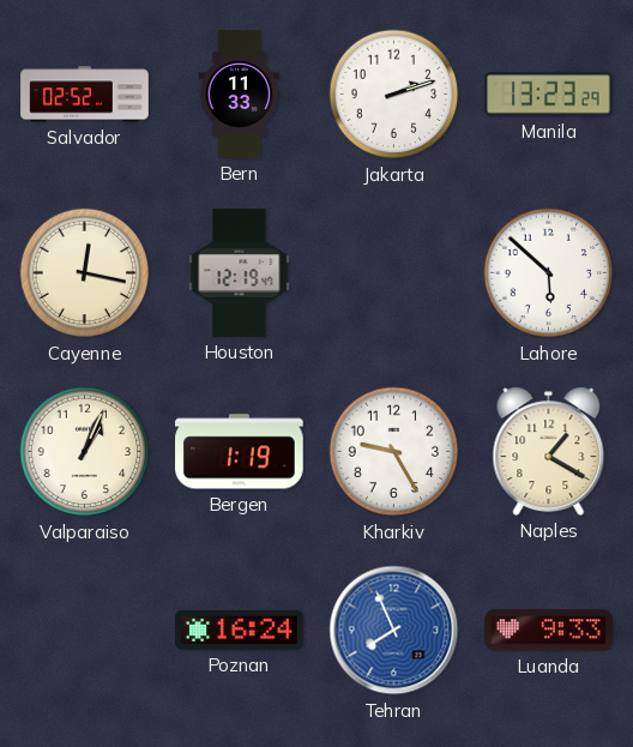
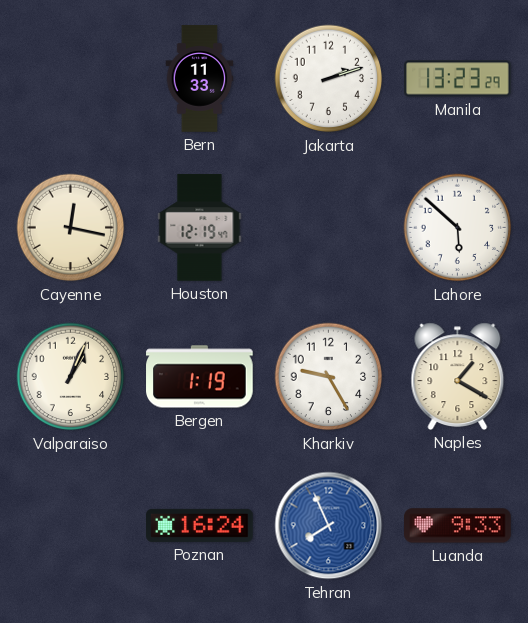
Salvador: 02:52 -> none (85, 95)
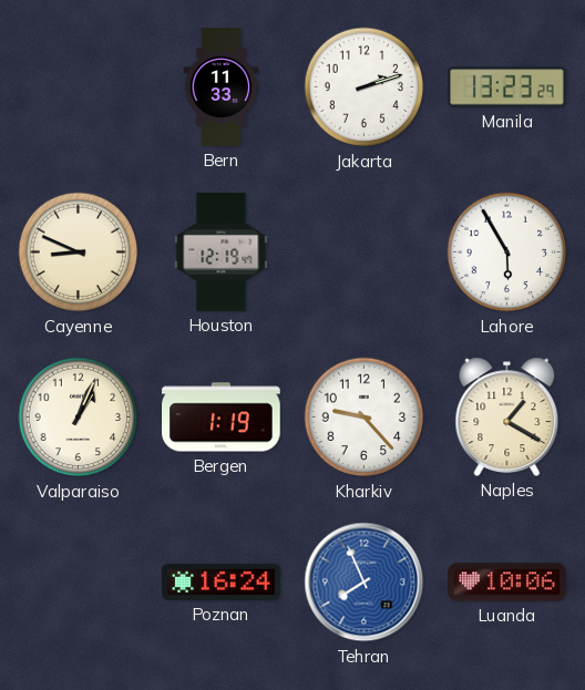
Cayenne: 12:17 -> 8:49 (79, 253)
Lahore: 5:52 -> 5:55 (507, 253)
Kharkiv: 9:25 -> 9:23 (365, 418)
Luanda: 9:33 -> 10:06 (507, 583)
